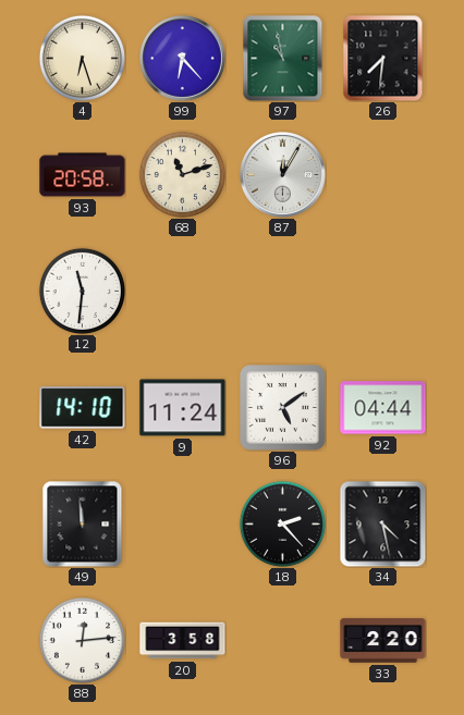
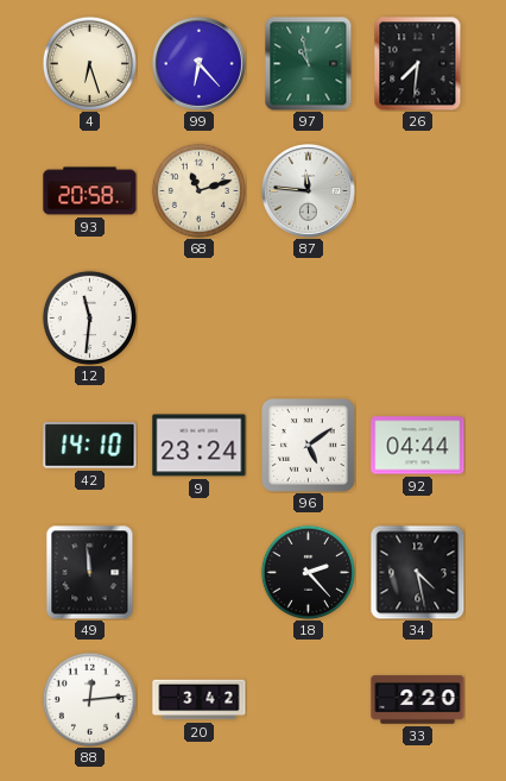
87: 12:05 -> 11:46 (308, 190)
9: 11:24 -> 23:24 (200, 446)
20: 3:58 -> 3:42 (200, 700)
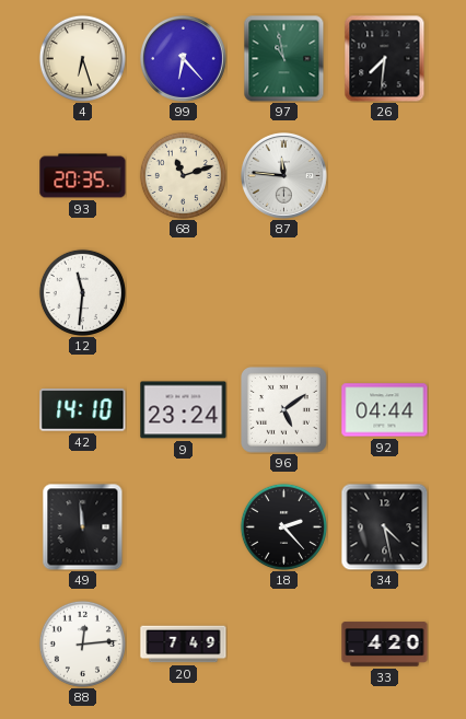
93: 20:58 -> 20:35 (83, 176)
20: 3:42 -> 7:49 (184, 645)
33: 2:20 -> 4:20 (385, 645)
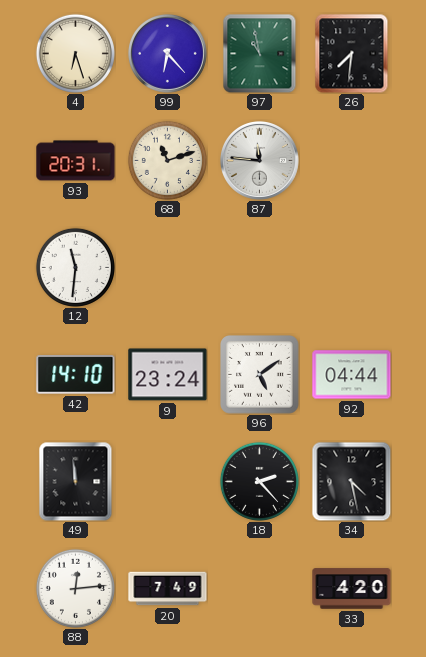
93: 20:35 -> 20:31 (76, 161)
